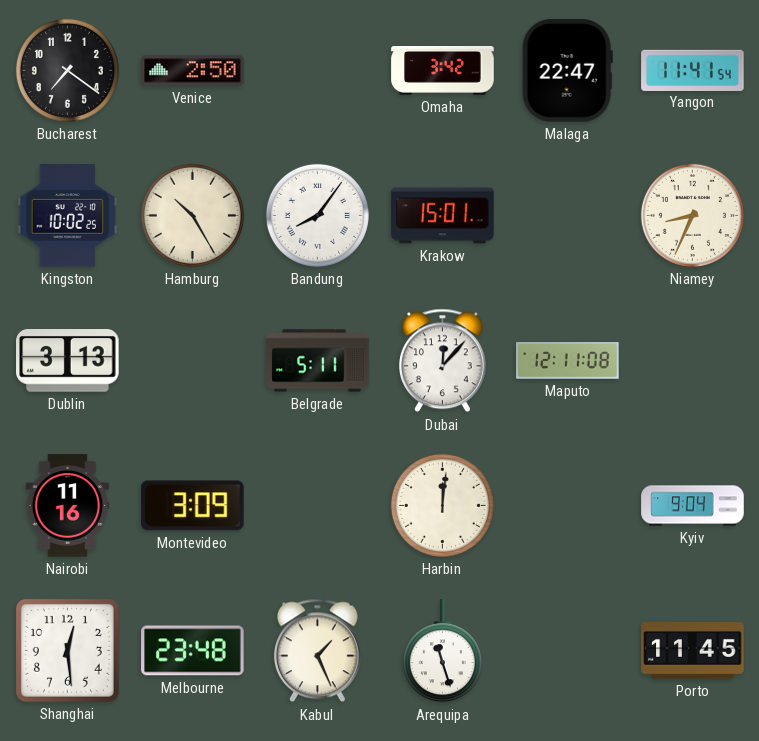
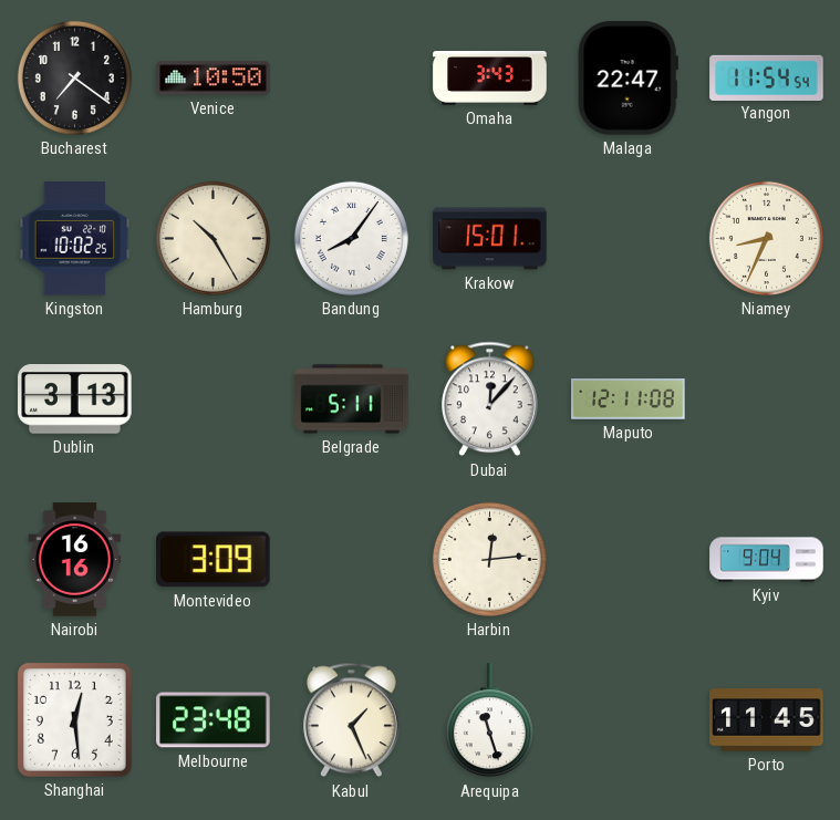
Venice: 2:50 -> 10:50 (214, 79)
Omaha: 3:42 -> 3:43 (490, 79)
Yangon: 11:41 -> 11:54 (767, 77)
Nairobi: 11:16 -> 16:16 (75, 560)
Harbin: 12:01 -> 12:14 (489, 559)
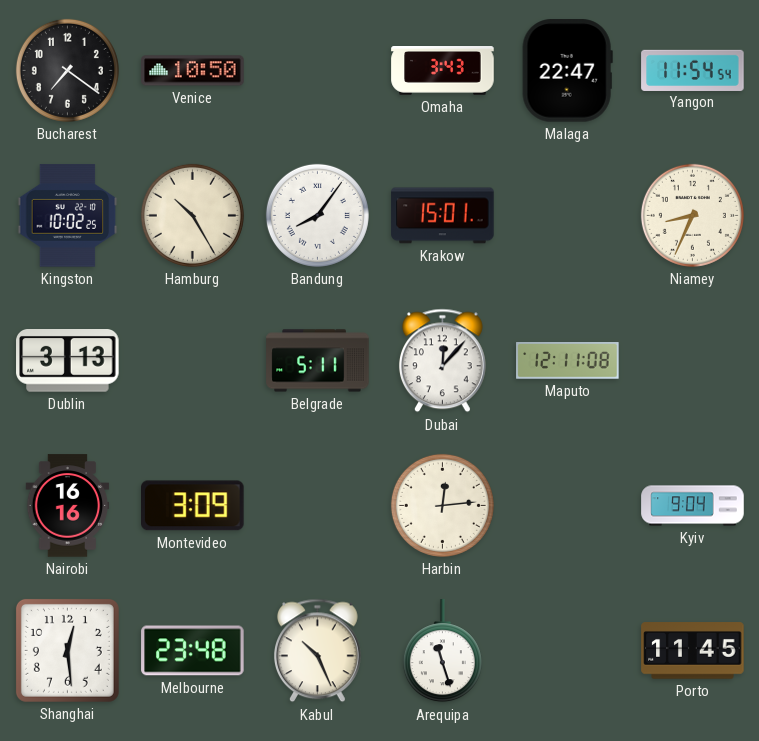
Kabul: 1:26 -> 10:26 (317, 651)
